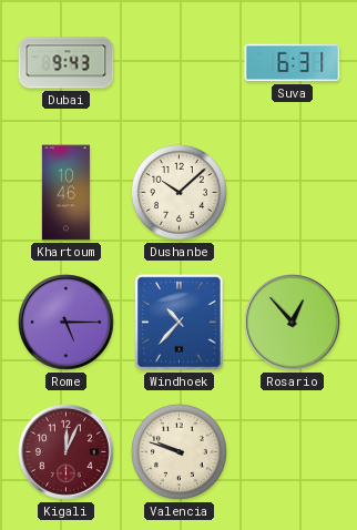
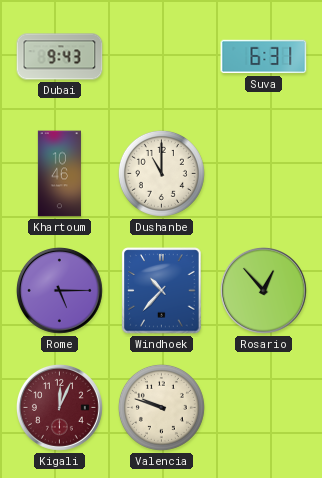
Dushanbe: 10:08 -> 11:00 (161, 173)
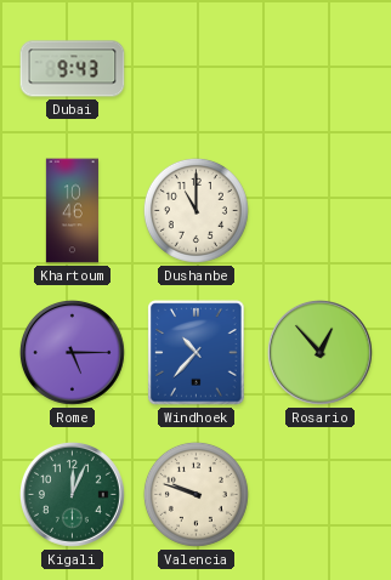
Suva: 6:31 -> none (264, 57)
Kigali dial: burgundy -> green (72, 494)
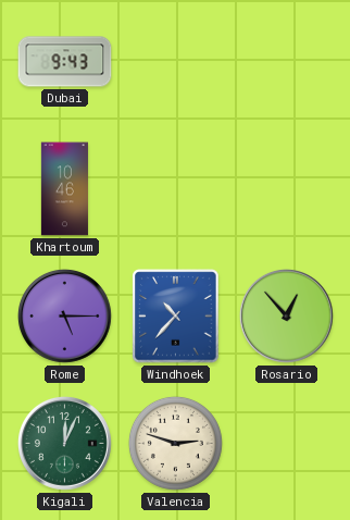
Dushanbe: 11:00 -> none (195, 210)
Valencia: 9:48 -> 2:48 (175, 443)
